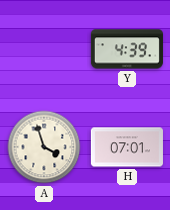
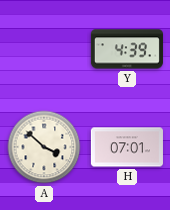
A: 3:57 -> 3:52 (44, 147)
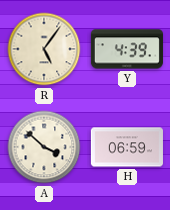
R: none -> 5:06 (44, 49)
H: 07:01 -> 06:59 (127, 147)
